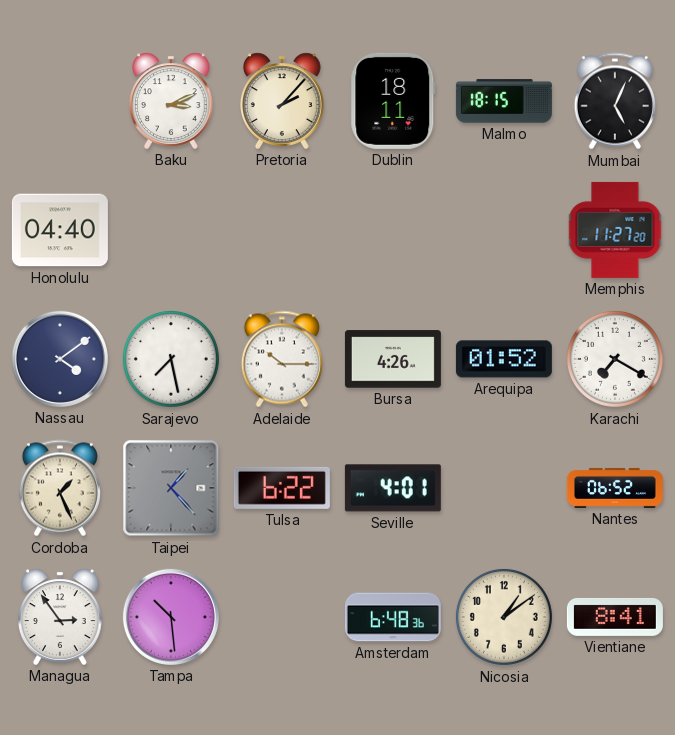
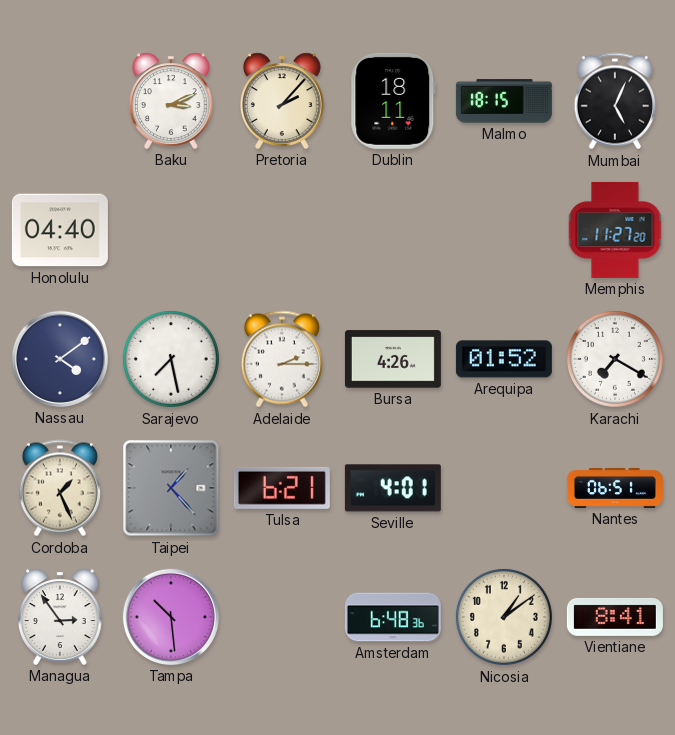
Adelaide: 10:15 -> 2:15 (282, 359)
Tulsa: 6:22 -> 6:21 (282, 488)
Nantes: 06:52 -> 06:51 (615, 488)
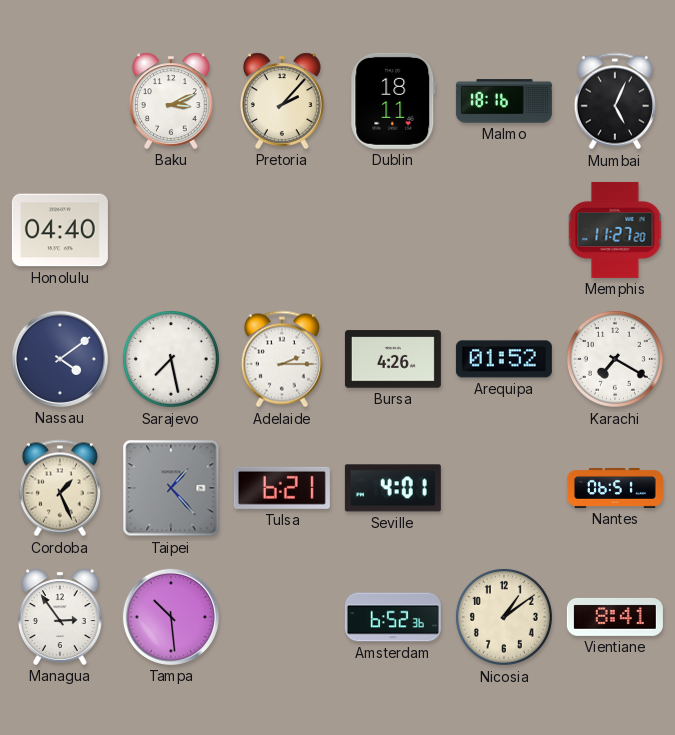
Malmo: 18:15 -> 18:16 (504, 101)
Amsterdam: 6:48 -> 6:52 (393, 617)
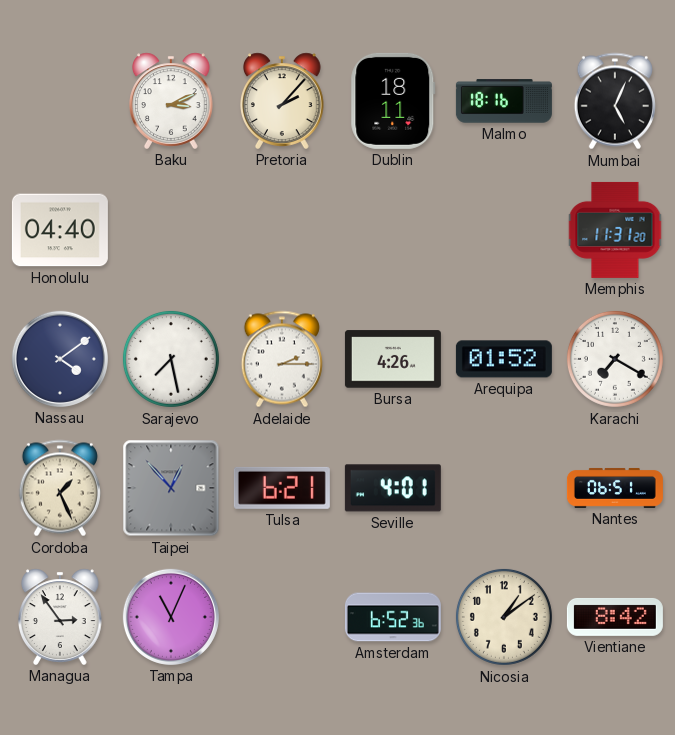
Memphis: 11:27 -> 11:31 (615, 230)
Taipei: 1:23 -> 12:53 (171, 488)
Tampa: 10:29 -> 11:04 (171, 617)
Vientiane: 8:41 -> 8:42 (615, 617)
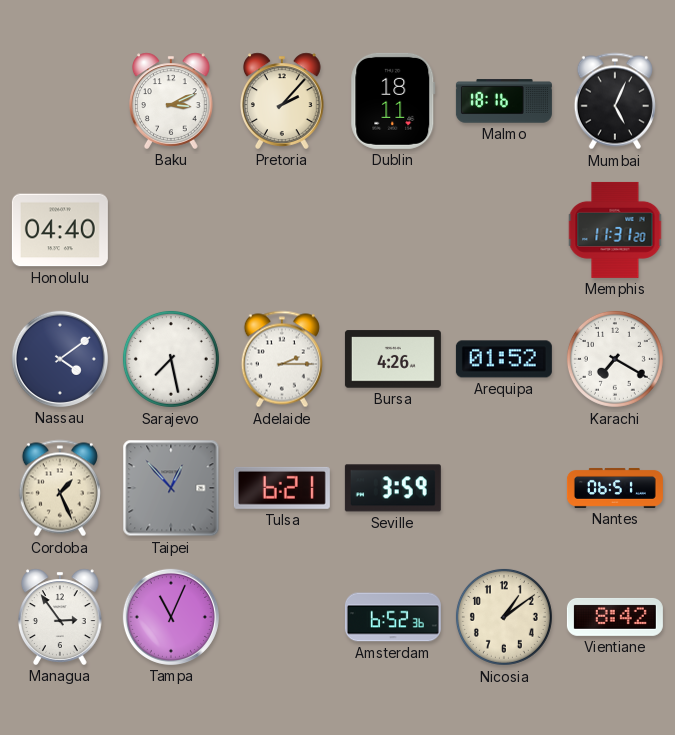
Seville: 4:01 -> 3:59 (393, 488)
